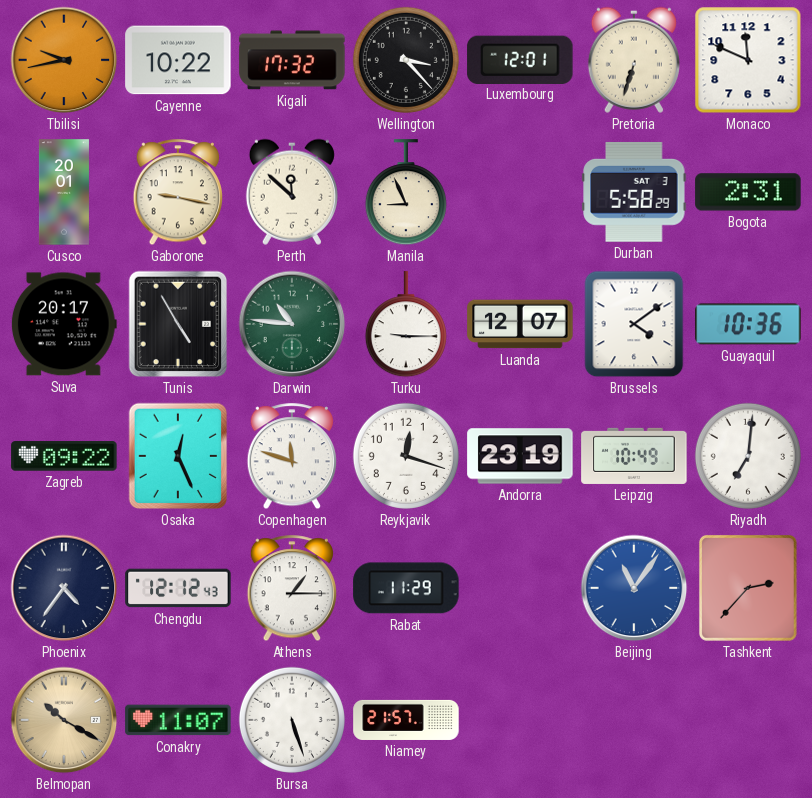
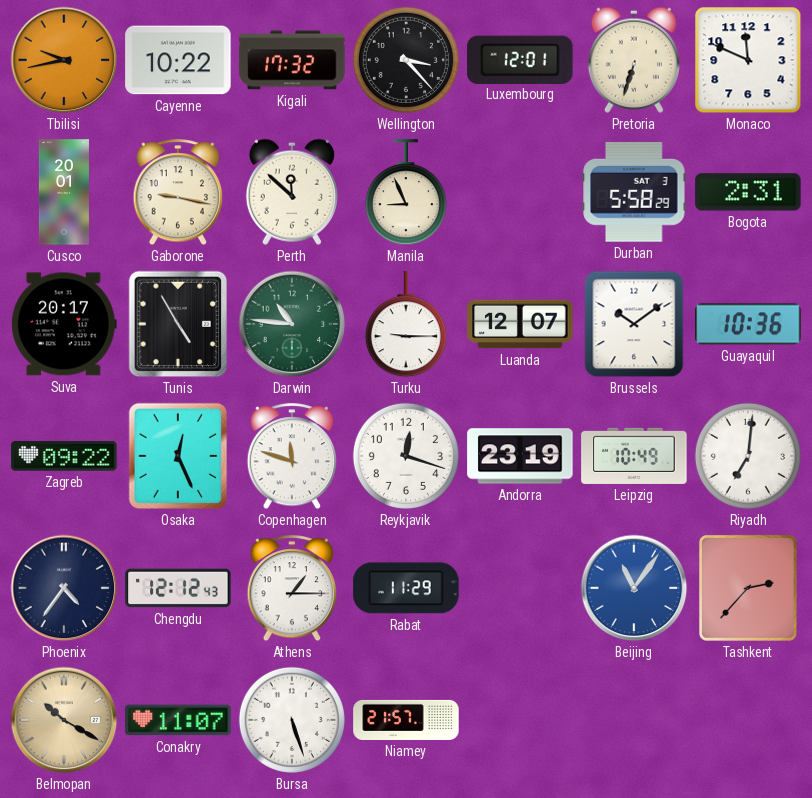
Brussels: 4:09 -> 10:09 (634, 324)
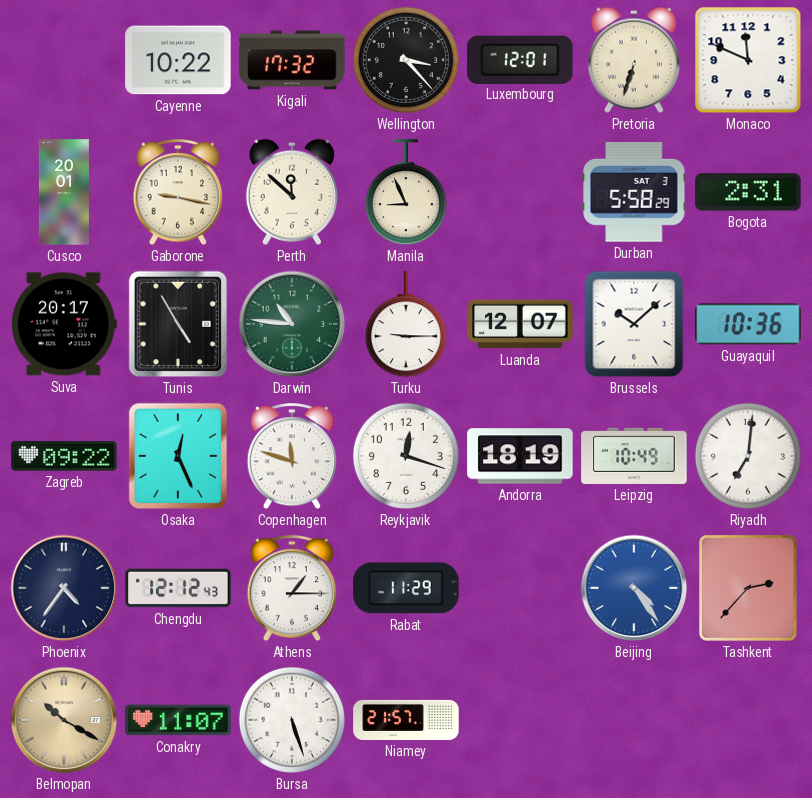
Tbilisi: 9:43 -> none (64, 60)
Brussels: 10:09 -> 10:08 (634, 324)
Andorra: 23:19 -> 18:19 (520, 456)
Beijing: 11:06 -> 4:24 (634, 588)
